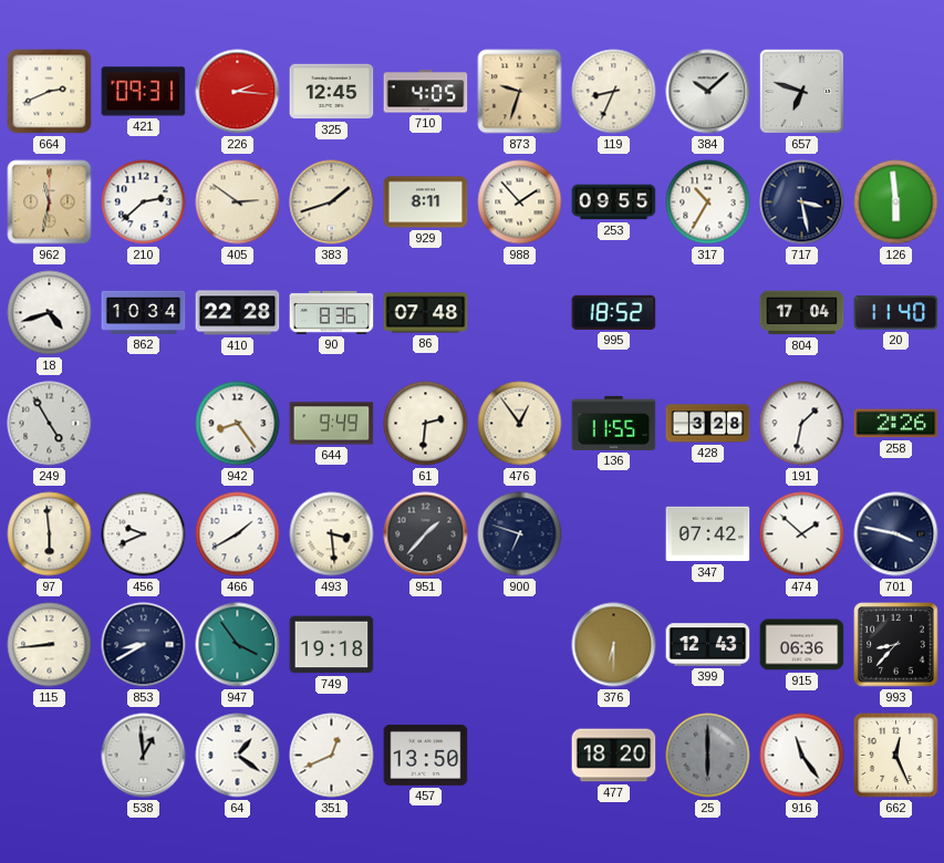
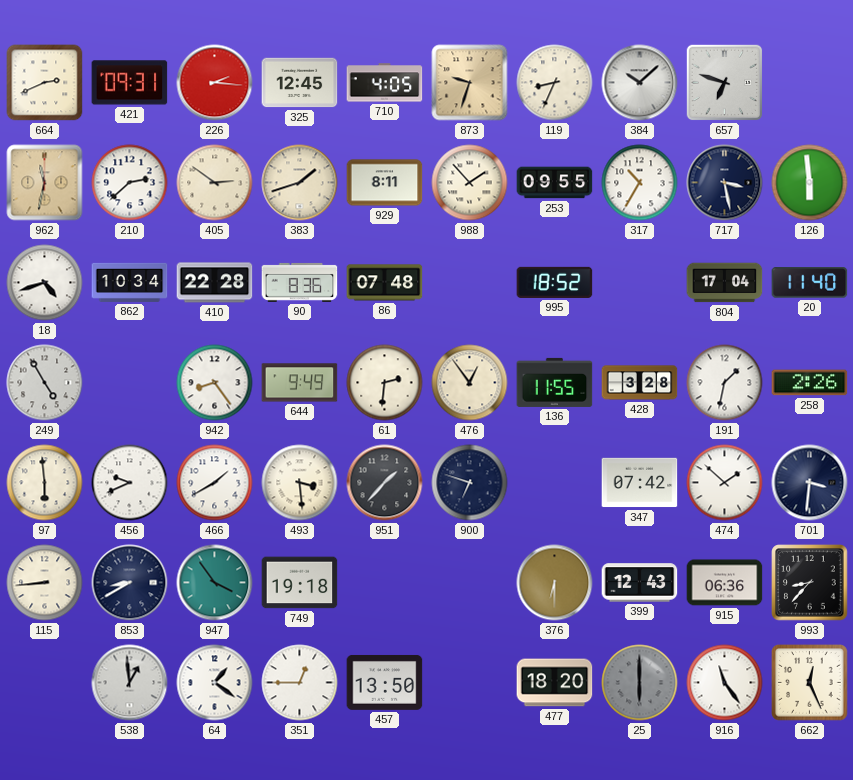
701: 3:47 -> 3:31 (810, 483)
351: 12:41 -> 12:45 (300, 683)
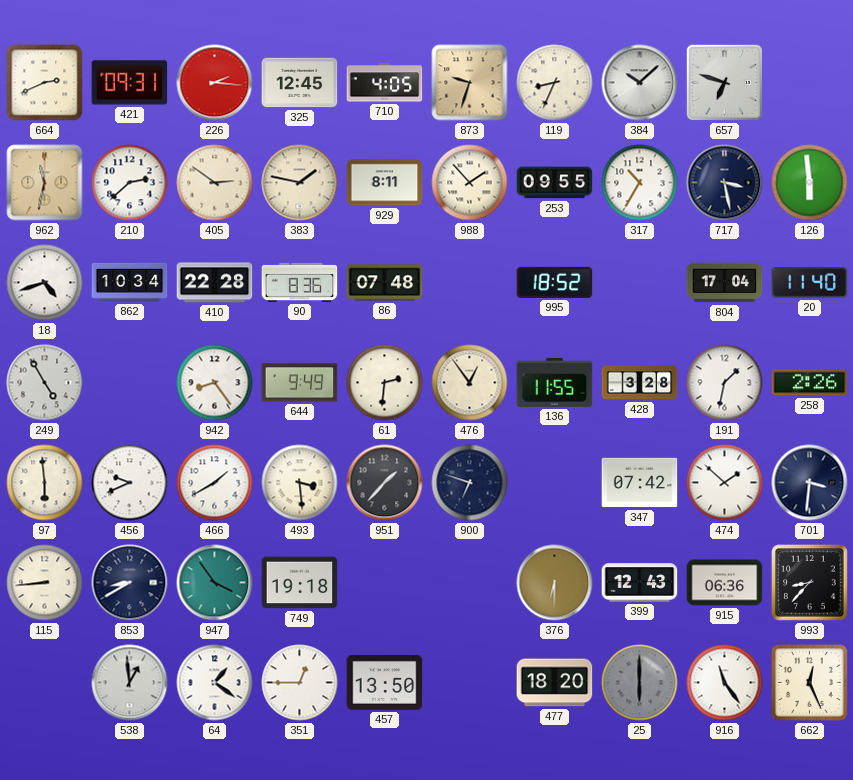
383: 1:42 -> 1:47 (300, 183)
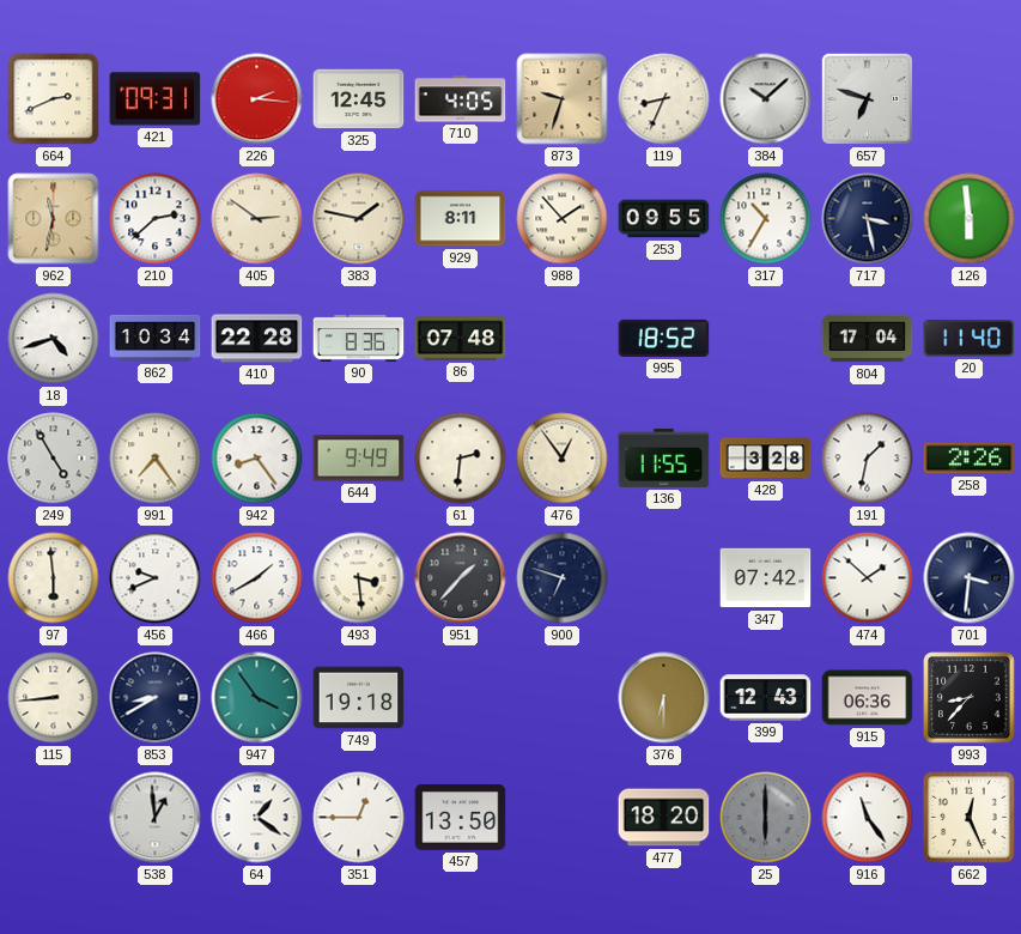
991: none -> 7:24 (156, 459)
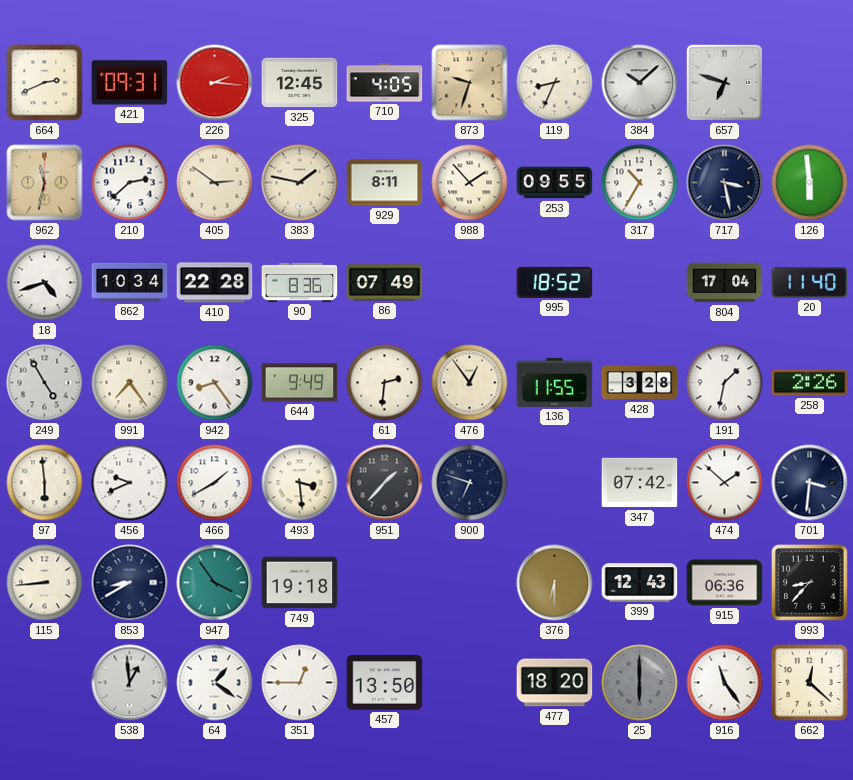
86: 07:48 -> 07:49 (385, 283)
662: 12:26 -> 12:22 (810, 683)
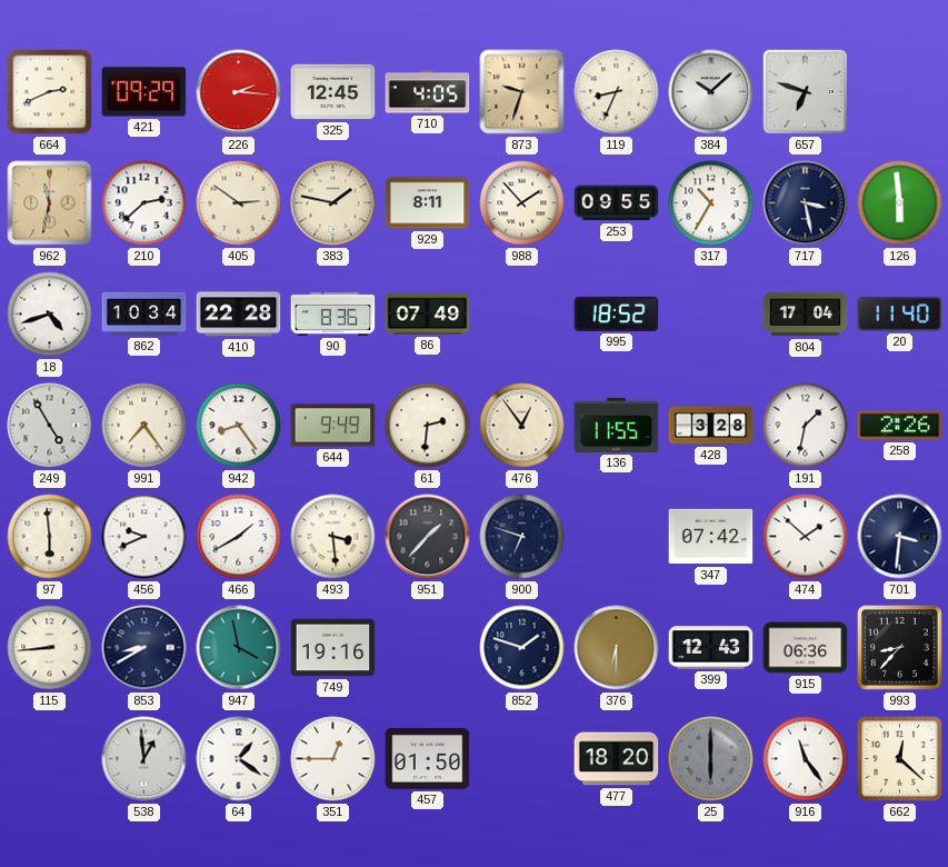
421: 09:31 -> 09:29 (144, 92)
947: 3:54 -> 3:58 (239, 648)
749: 19:18 -> 19:16 (333, 648)
852: none -> 1:48 (522, 648)
457: 13:50 -> 01:50 (428, 758)
